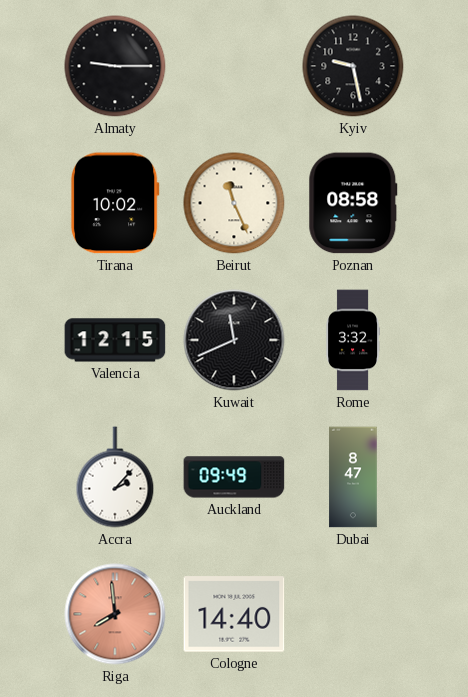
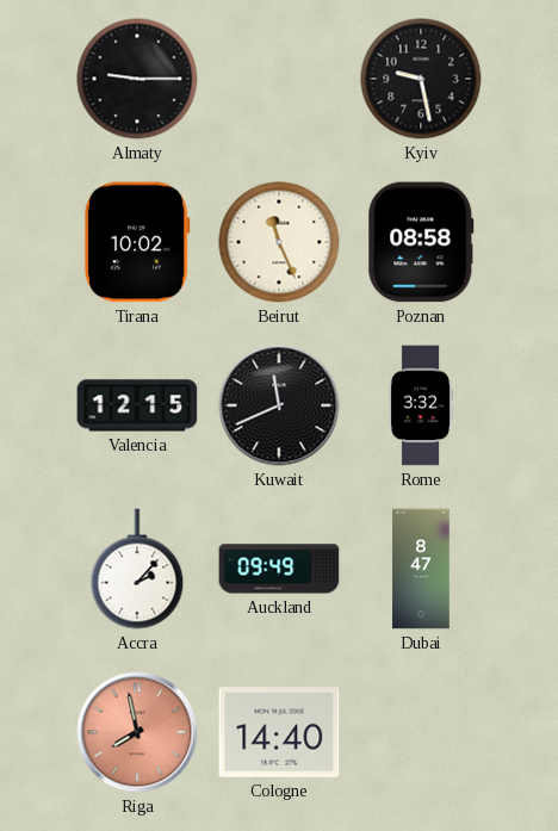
Riga: 7:59 -> 7:58 (137, 732)
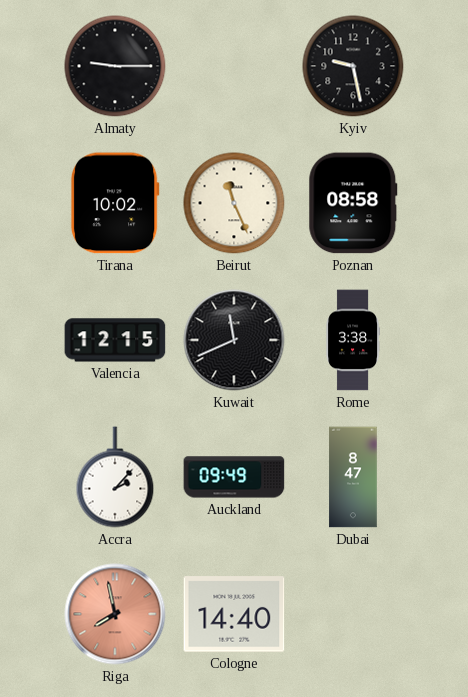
Rome: 3:32 -> 3:38 (352, 340)
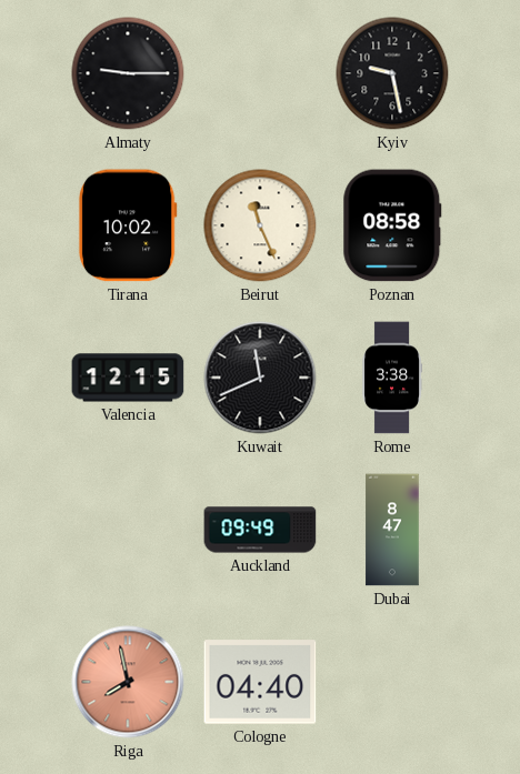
Accra: 2:07 -> none (115, 477)
Cologne: 14:40 -> 04:40 (260, 682)
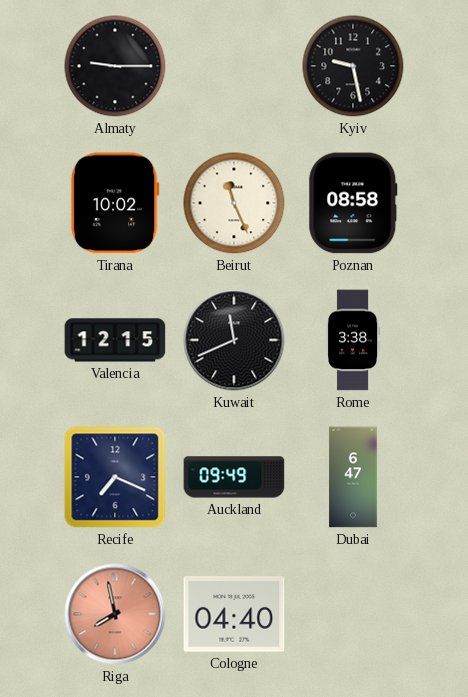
Recife: none -> 7:19 (115, 477)
Dubai: 8:47 -> 6:47 (353, 477)
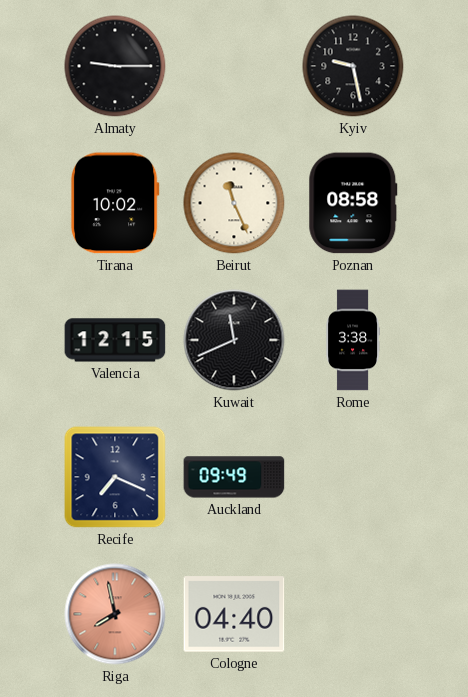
Dubai: 6:47 -> none (353, 477)
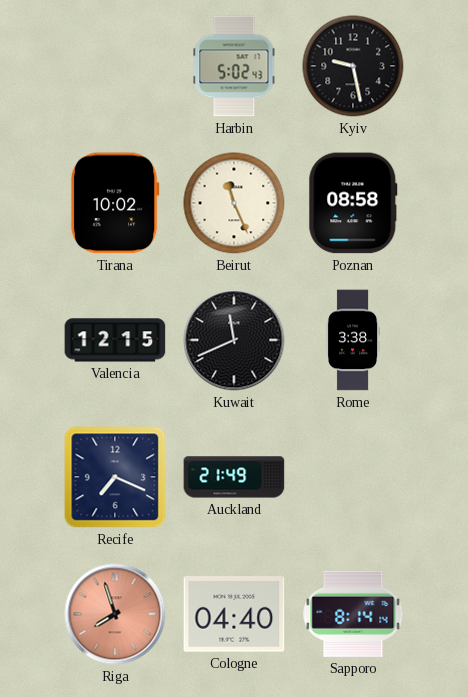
Almaty: 9:15 -> none (115, 66)
Harbin: none -> 5:02 (234, 66)
Auckland: 09:49 -> 21:49 (234, 477)
Riga: 7:58 -> 7:57 (115, 614)
Sapporo: none -> 8:14 (353, 614)
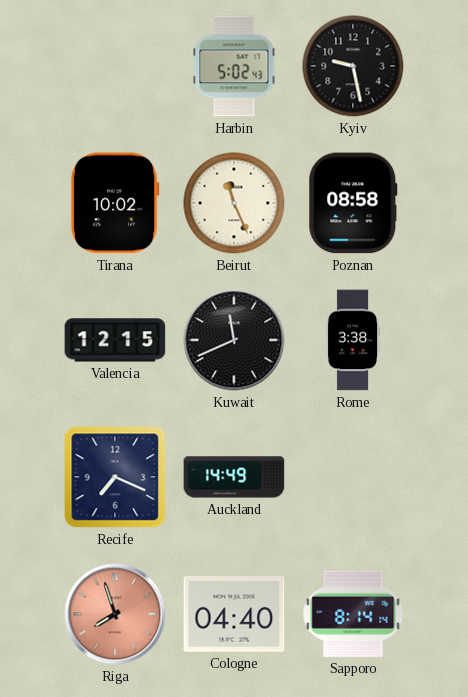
Auckland: 21:49 -> 14:49 (234, 477)
